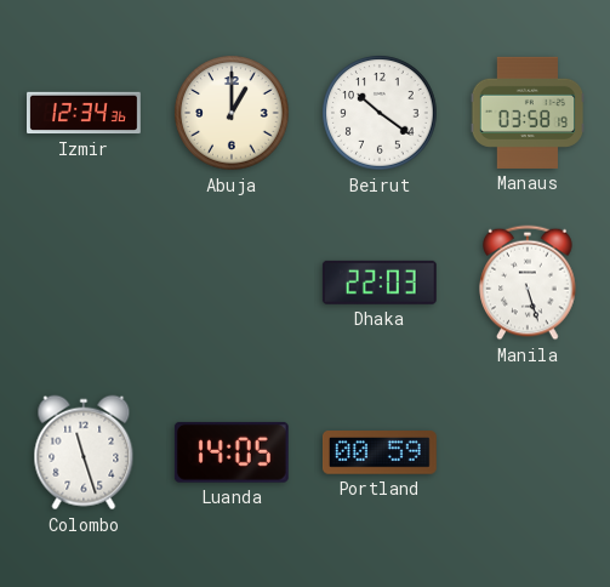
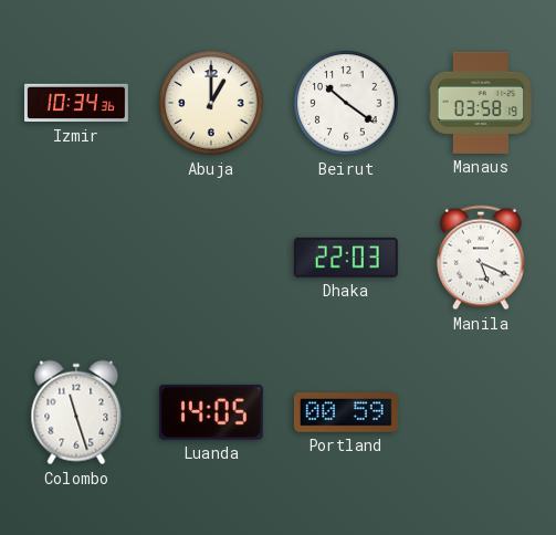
Izmir: 12:34 -> 10:34 (77, 103)
Manila: 5:27 -> 5:19 (481, 258)
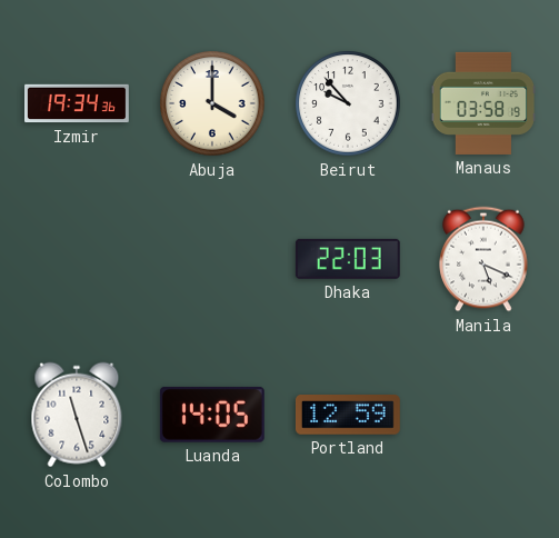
Izmir: 10:34 -> 19:34 (78, 103)
Abuja: 1:00 -> 4:00 (212, 103)
Beirut: 10:21 -> 9:53 (348, 103)
Portland: 00:59 -> 12:59 (348, 416)
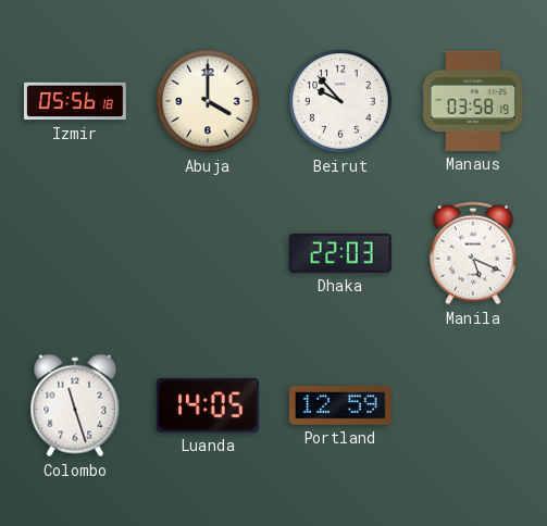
Izmir: 19:34 -> 05:56 (76, 101)
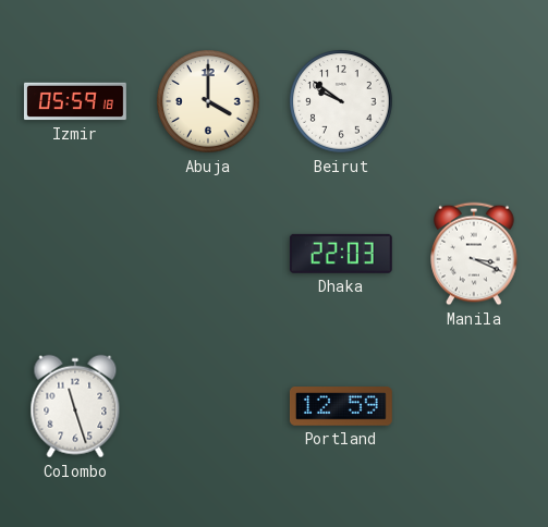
Izmir: 05:56 -> 05:59 (76, 101)
Beirut: 9:53 -> 9:51 (341, 101)
Manaus: 03:58 -> none (473, 101)
Manila: 5:19 -> 3:19 (474, 254)
Luanda: 14:05 -> none (208, 405)
